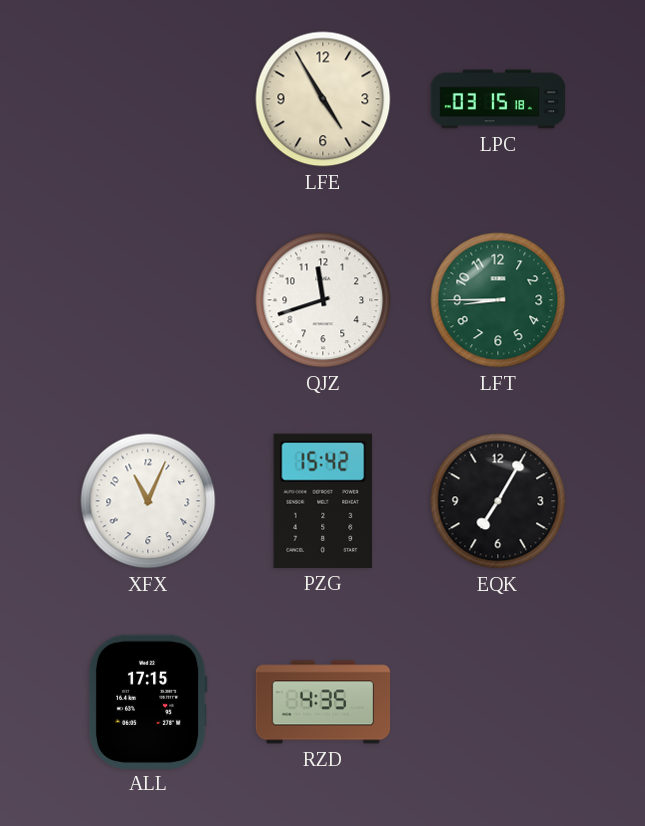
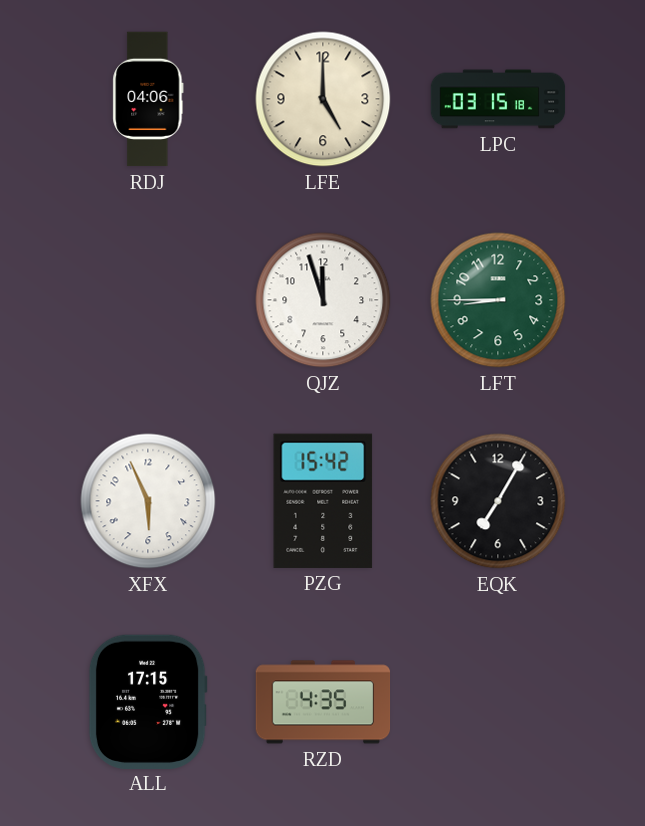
RDJ: none -> 04:06 (148, 99)
LFE: 4:55 -> 5:00 (323, 99)
QJZ: 11:42 -> 11:57 (323, 300)
XFX: 11:04 -> 5:56 (148, 501)
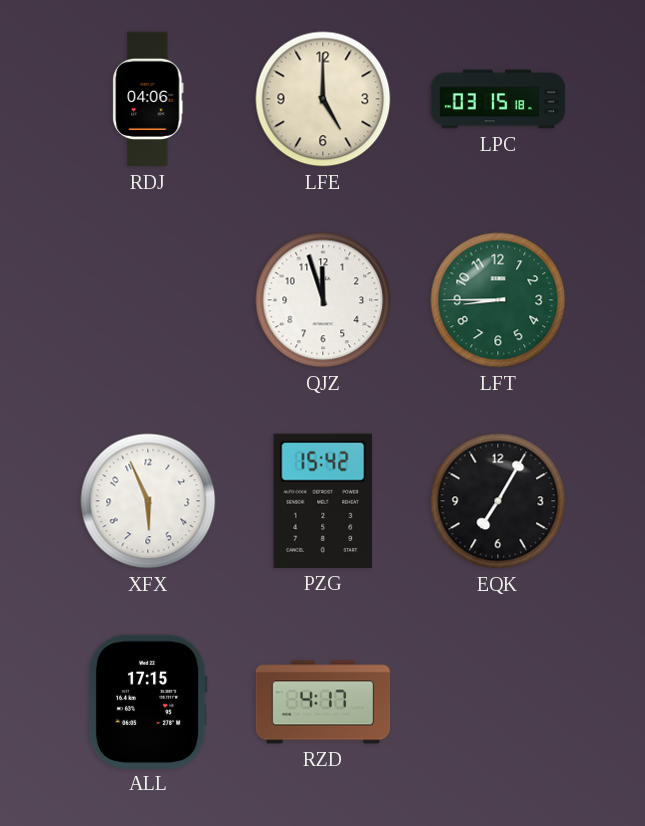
RZD: 4:35 -> 4:17 (323, 702)
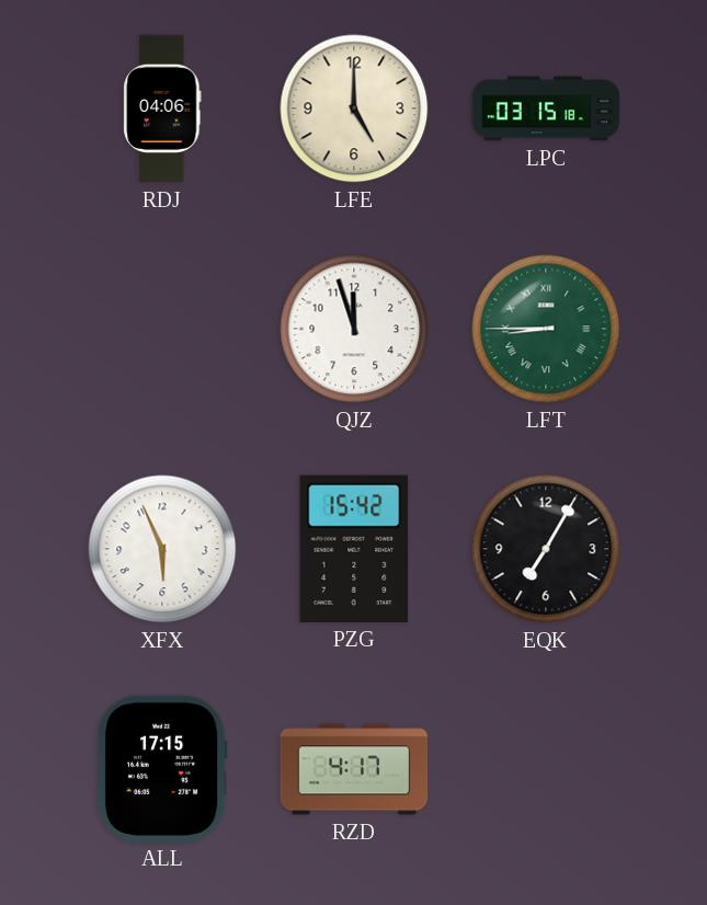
LFT numerals: Arabic -> Roman (546, 329)
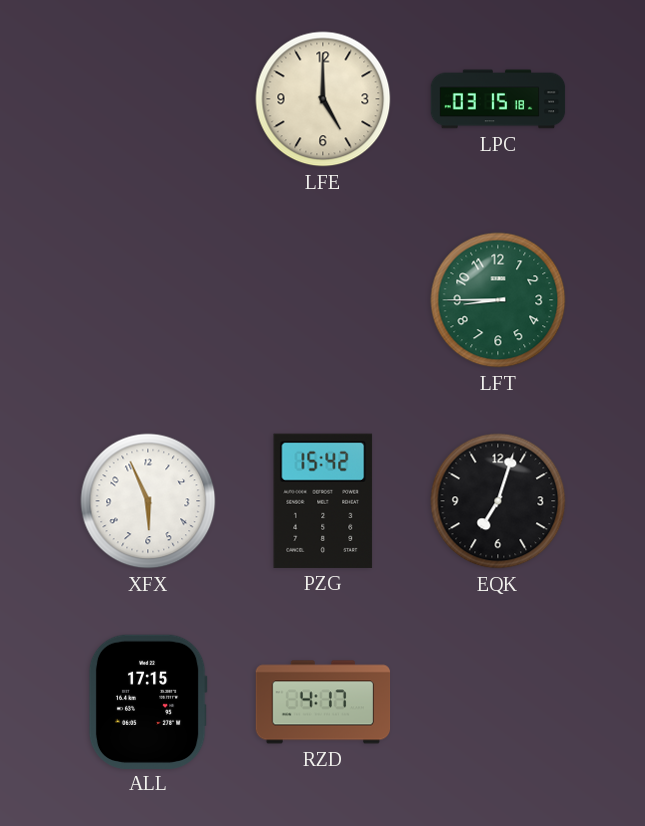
RDJ: 04:06 -> none (162, 108)
QJZ: 11:57 -> none (354, 329)
LFT numerals: Roman -> Arabic (498, 300)
EQK: 7:05 -> 7:03 (498, 501)
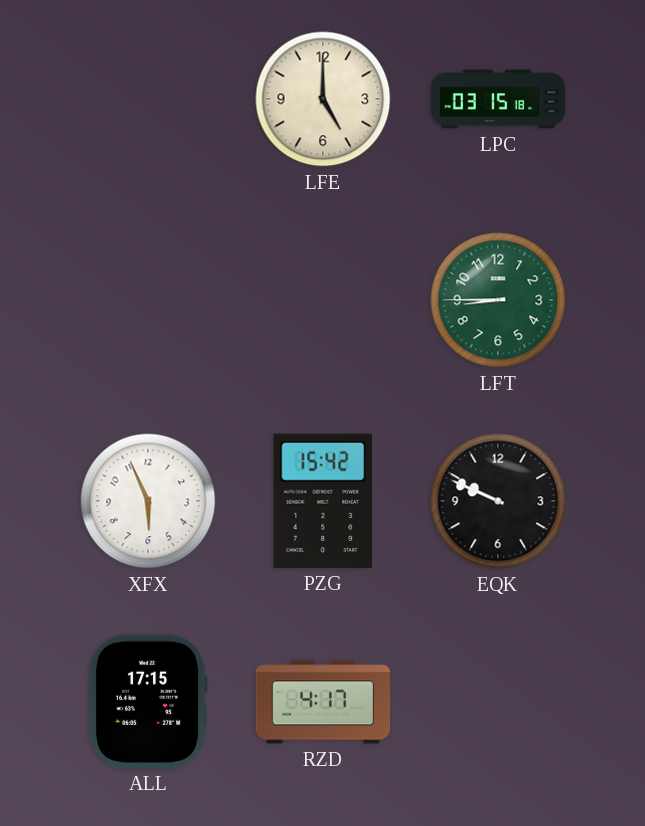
EQK: 7:03 -> 9:49 (498, 501)
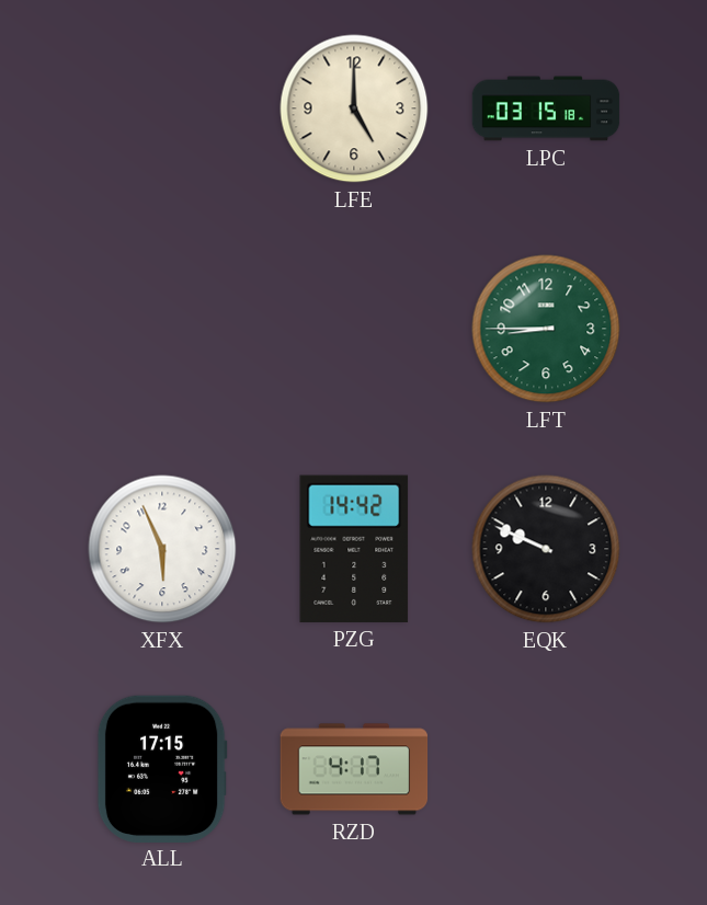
PZG: 15:42 -> 14:42 (354, 549)
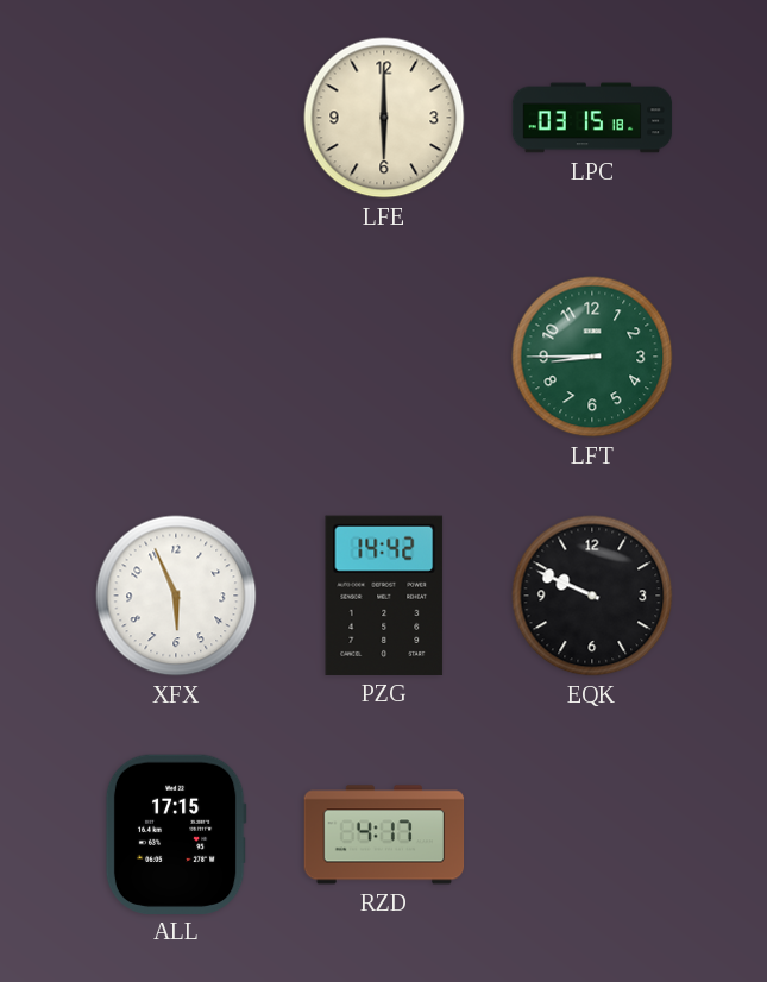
LFE: 5:00 -> 6:00 (384, 118)
